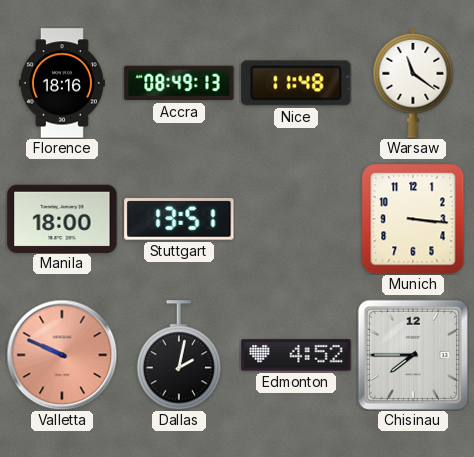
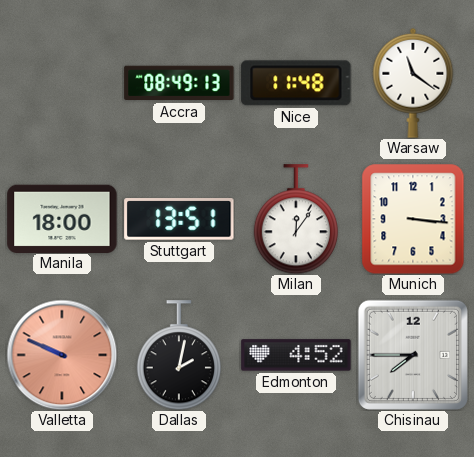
Florence: 18:16 -> none (62, 83)
Milan: none -> 12:06 (296, 219)
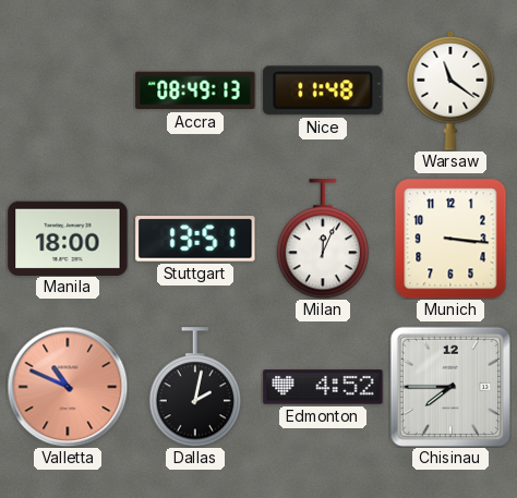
Milan: 12:06 -> 12:04 (323, 239)
Valletta: 9:49 -> 10:49 (68, 387)
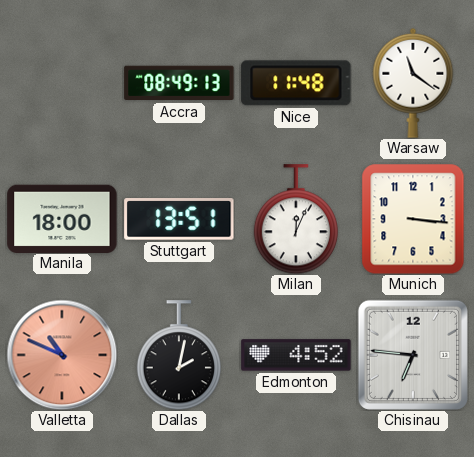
Chisinau: 7:45 -> 6:46 (413, 355)
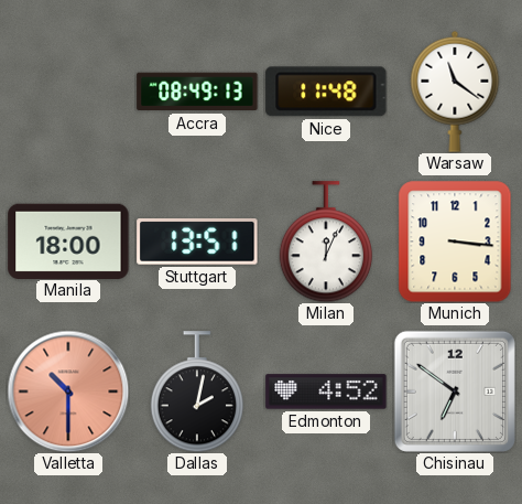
Valletta: 10:49 -> 10:30 (68, 392)
Chisinau: 6:46 -> 6:51 (455, 392)
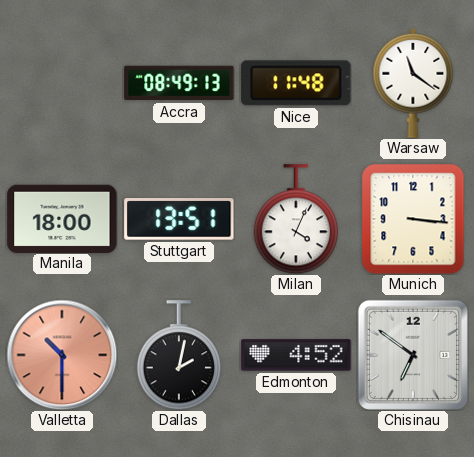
Milan: 12:04 -> 4:04 (296, 219)
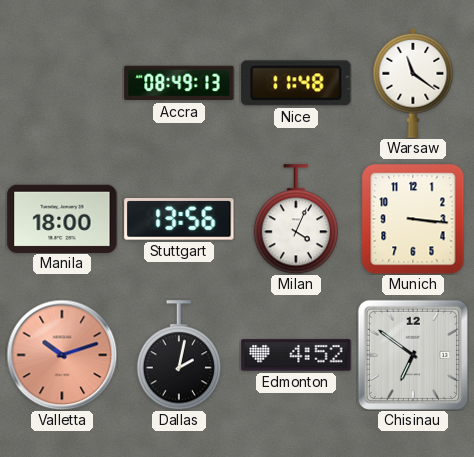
Stuttgart: 13:51 -> 13:56 (179, 219)
Valletta: 10:30 -> 10:12 (62, 355)
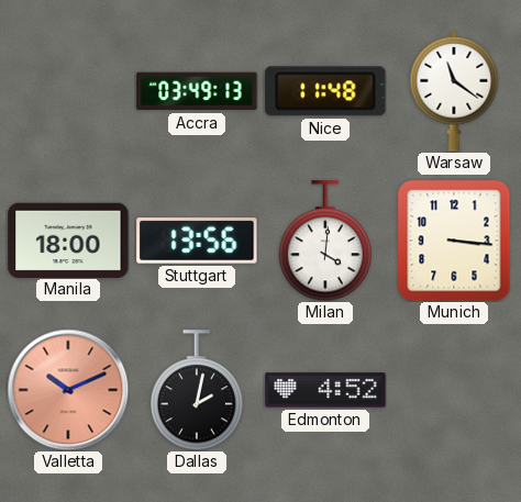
Accra: 08:49 -> 03:49 (197, 91)
Milan: 4:04 -> 4:01 (325, 241)
Valletta: 10:12 -> 10:11 (68, 390)
Chisinau: 6:51 -> none (413, 355)
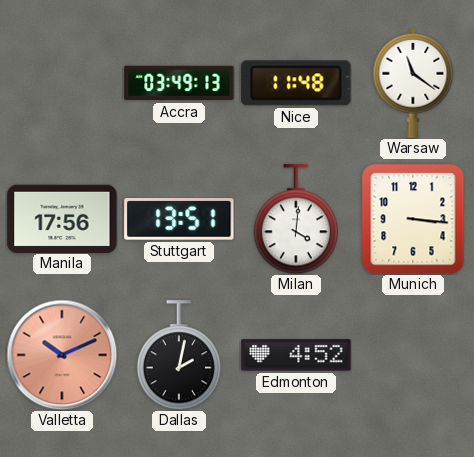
Manila: 18:00 -> 17:56 (62, 218)
Stuttgart: 13:56 -> 13:51 (179, 219)
